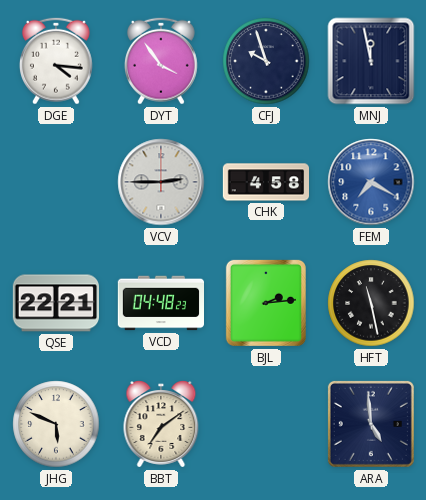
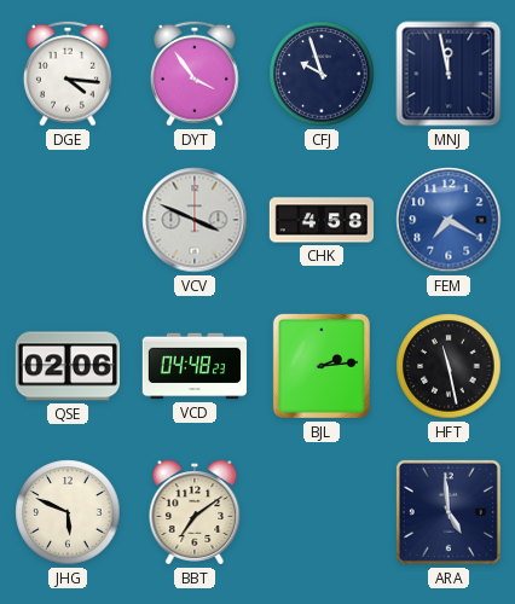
VCV: 2:45 -> 3:49 (195, 220)
QSE: 22:21 -> 02:06 (66, 366)
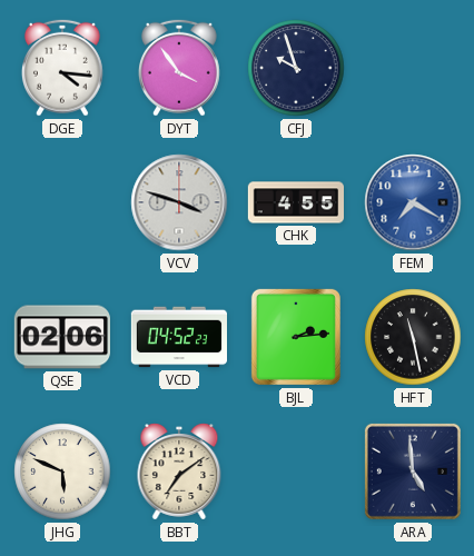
MNJ: 11:58 -> none (449, 74)
VCV: 3:49 -> 3:48 (179, 202)
CHK: 4:58 -> 4:55 (295, 202)
VCD: 04:48 -> 04:52 (178, 337)
